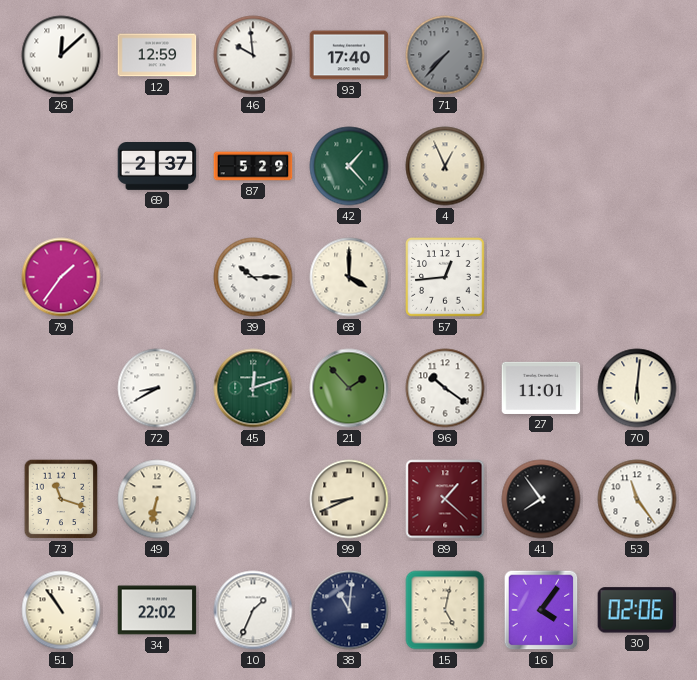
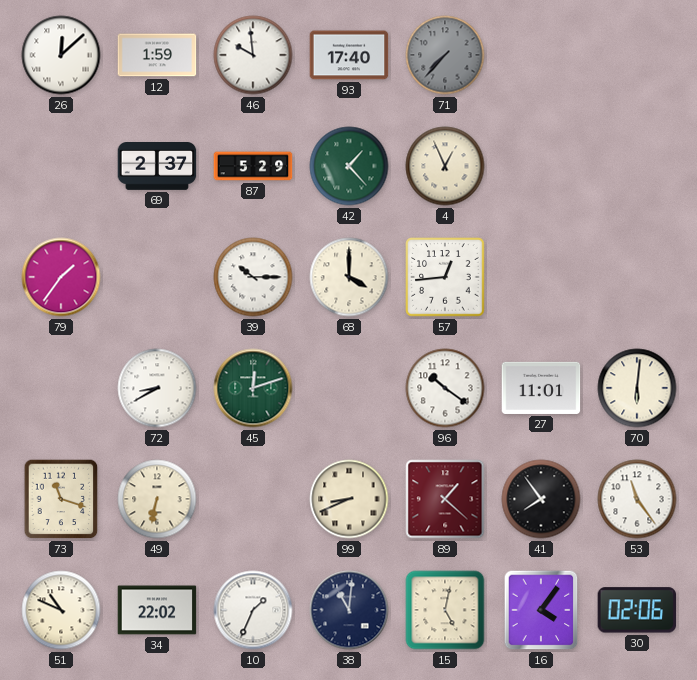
12: 12:59 -> 1:59 (157, 55)
21: 1:53 -> none (349, 388)
51: 10:54 -> 10:49 (61, 610)
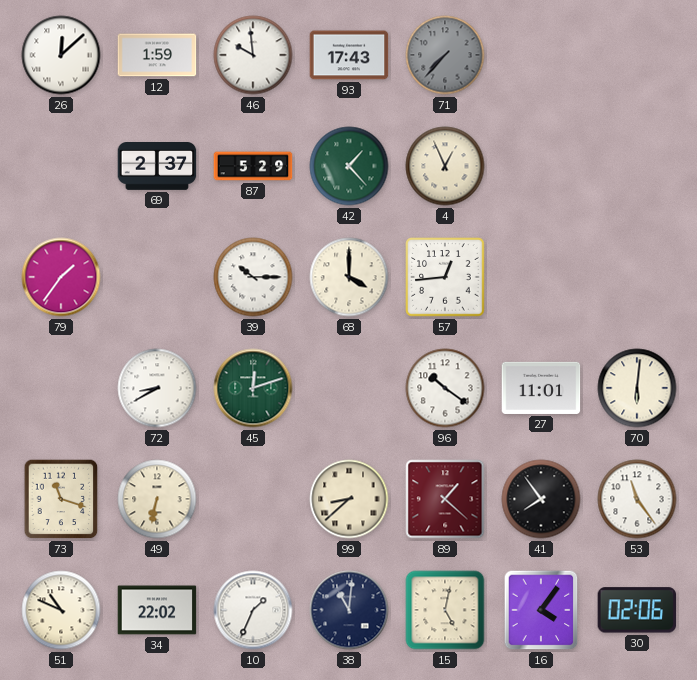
93: 17:40 -> 17:43 (349, 55)
99: 8:41 -> 8:38 (349, 499)
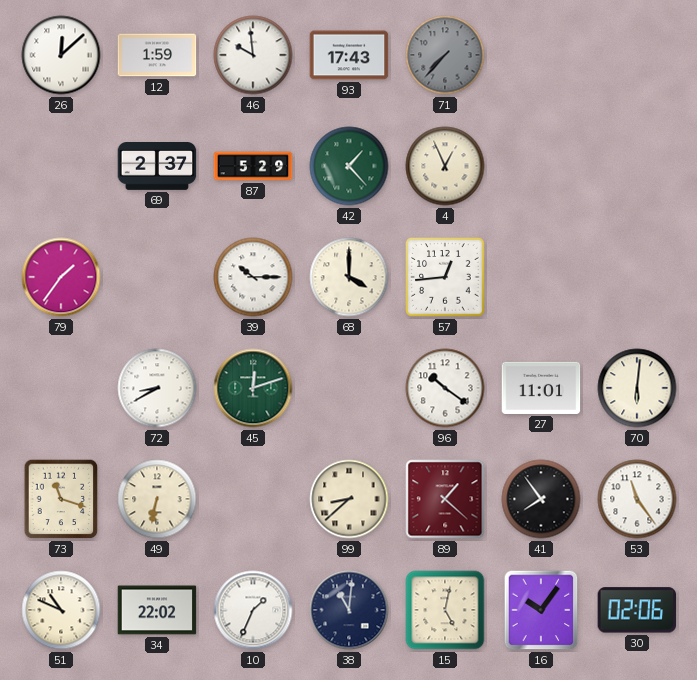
16: 4:06 -> 10:06 (541, 610)
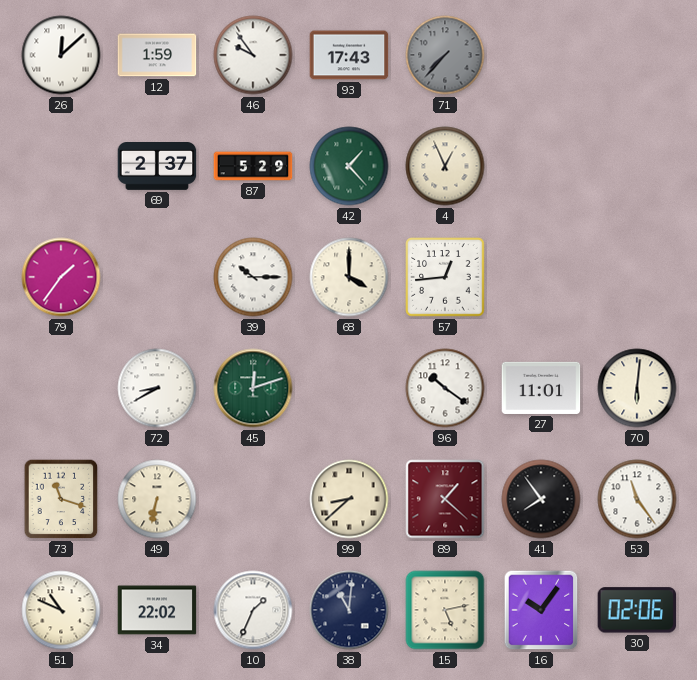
46: 9:59 -> 9:54 (253, 55)
15: 5:02 -> 5:13 (445, 610)
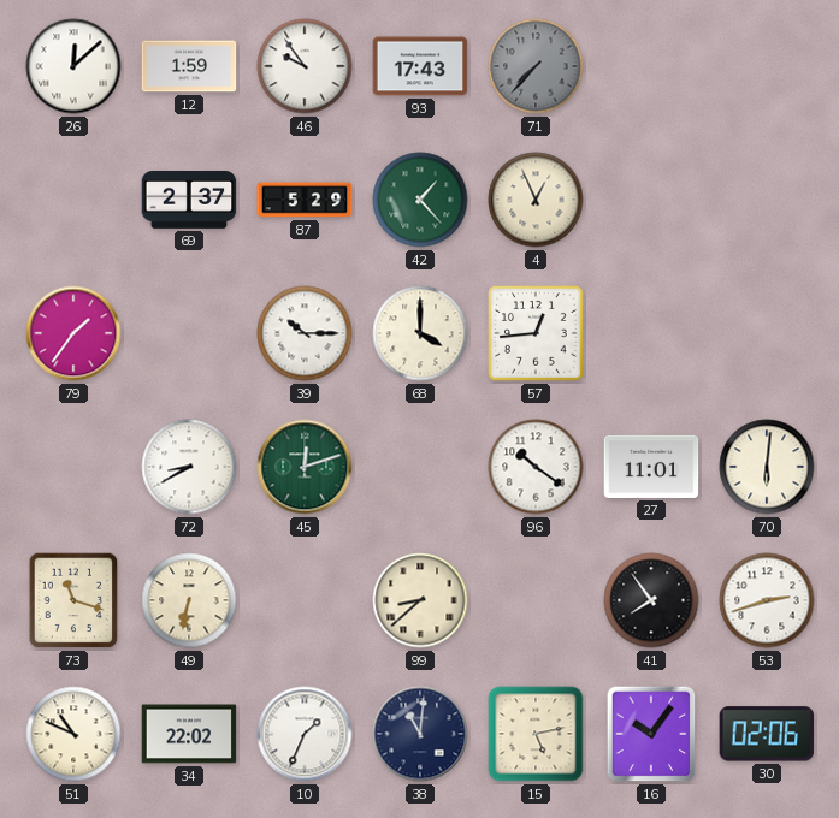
89: 1:22 -> none (445, 499)
53: 11:24 -> 2:42 (767, 600)
